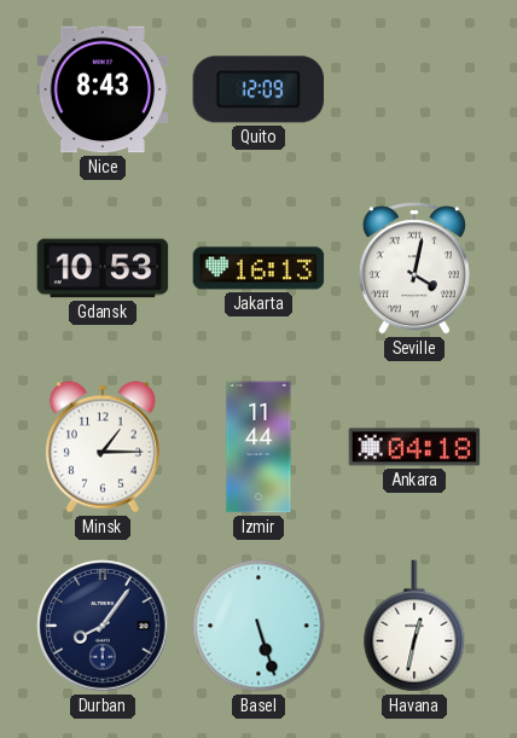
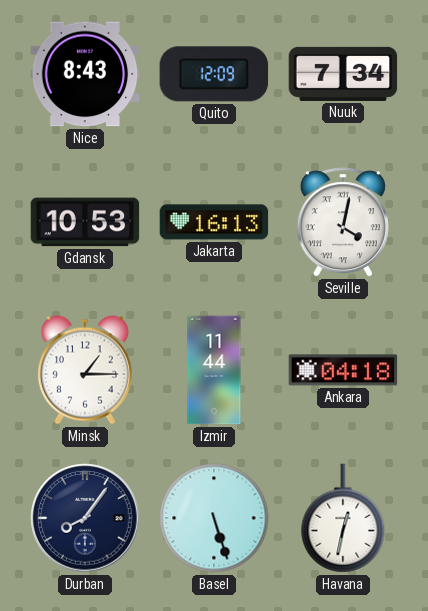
Nuuk: none -> 7:34 (343, 74)
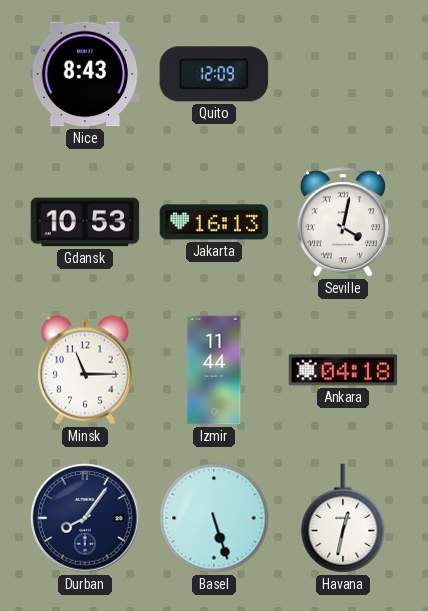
Nuuk: 7:34 -> none (343, 74)
Minsk: 1:15 -> 11:15 (85, 370)
